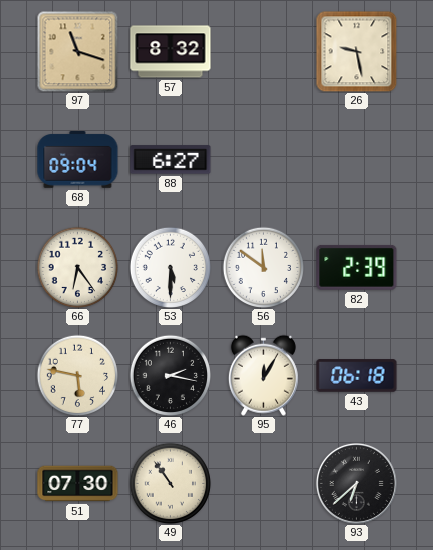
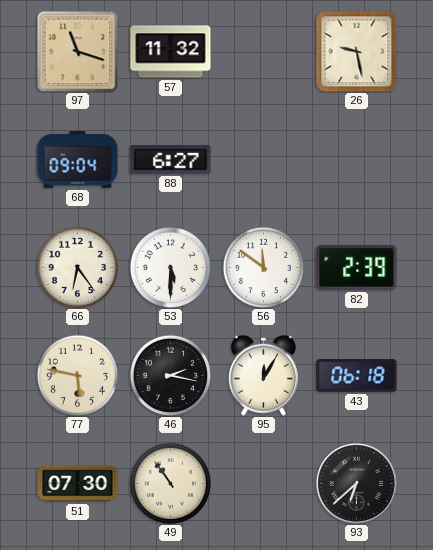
57: 8:32 -> 11:32 (171, 52)
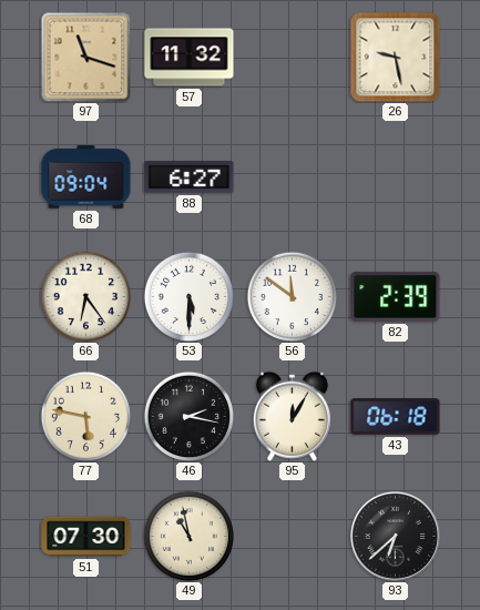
49: 10:54 -> 10:58 (188, 536)
